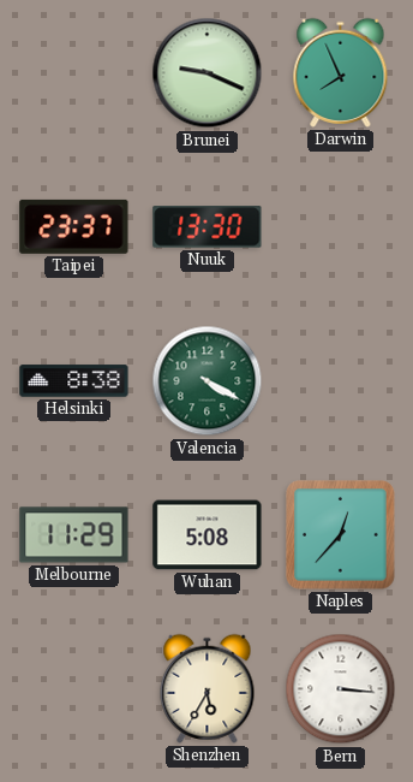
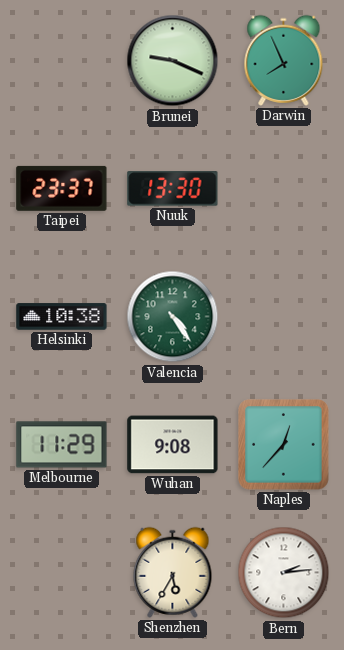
Helsinki: 8:38 -> 10:38 (62, 317)
Valencia: 4:20 -> 4:24 (173, 317)
Wuhan: 5:08 -> 9:08 (173, 445)
Bern: 3:16 -> 2:14 (284, 573)
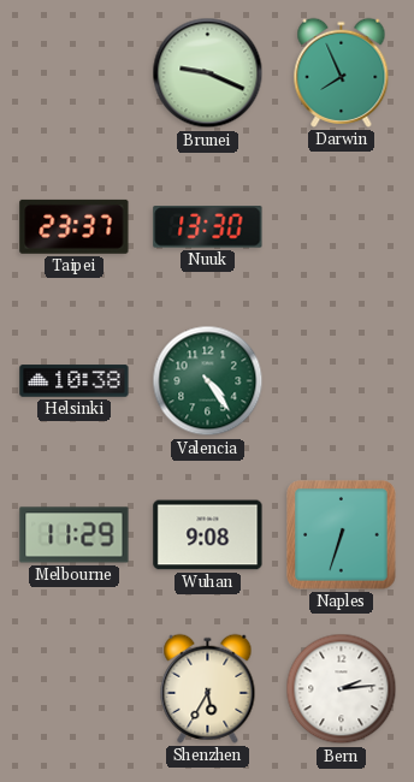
Naples: 12:37 -> 6:33 (342, 535)
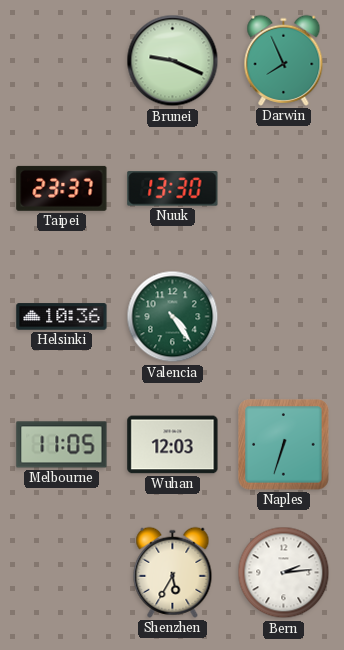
Helsinki: 10:38 -> 10:36 (62, 317)
Melbourne: 11:29 -> 11:05 (62, 445)
Wuhan: 9:08 -> 12:03 (173, 445)
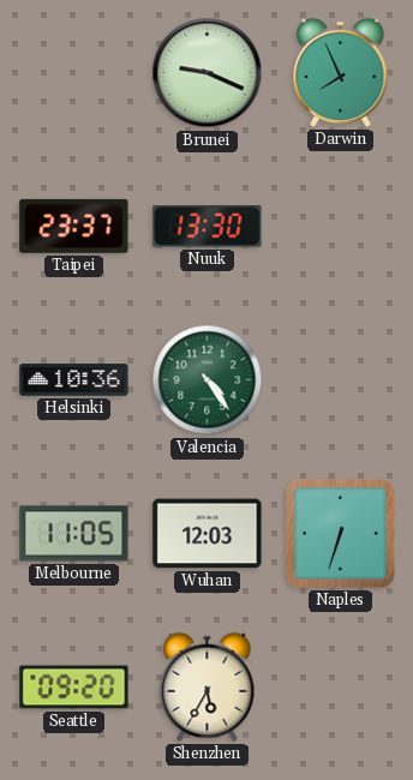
Seattle: none -> 09:20 (74, 688)
Bern: 2:14 -> none (284, 573)
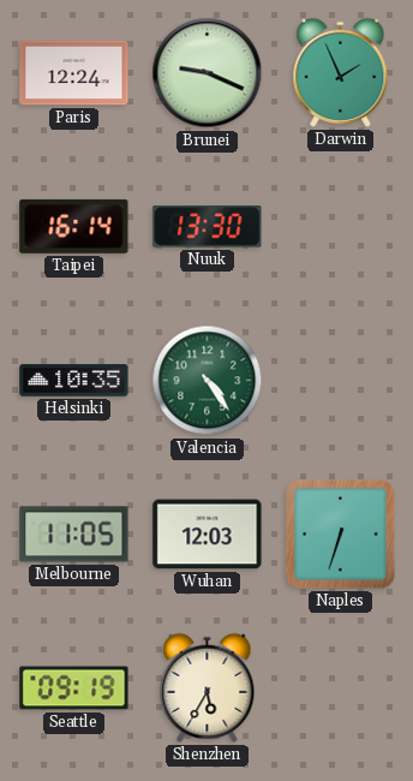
Paris: none -> 12:24 (74, 73)
Darwin: 7:56 -> 1:56 (341, 72)
Taipei: 23:37 -> 16:14 (74, 226)
Helsinki: 10:36 -> 10:35 (74, 381)
Seattle: 09:20 -> 09:19 (74, 688)
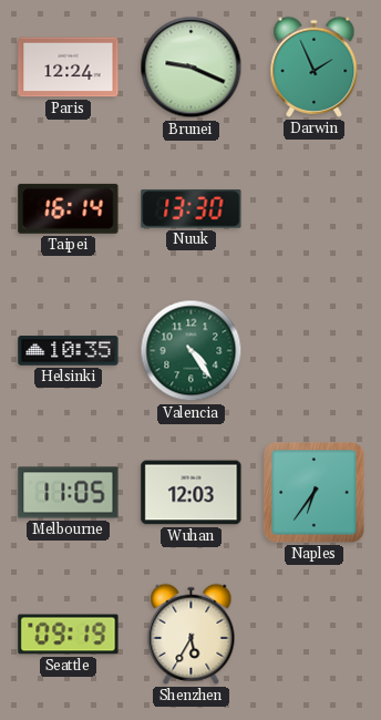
Naples: 6:33 -> 6:36 (315, 493)
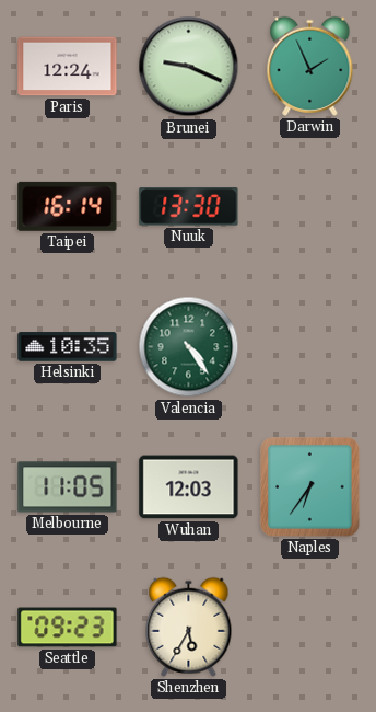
Seattle: 09:19 -> 09:23 (68, 628)
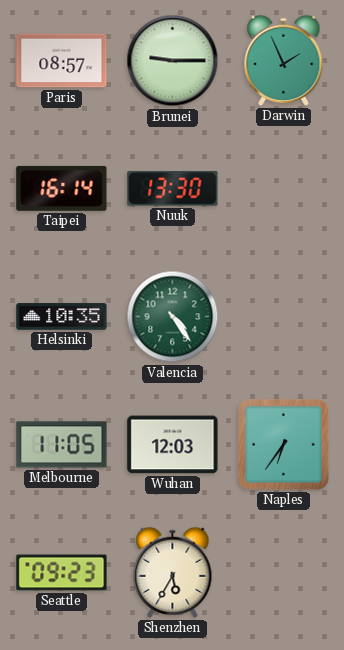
Paris: 12:24 -> 08:57 (62, 61)
Brunei: 9:19 -> 9:15 (173, 61)
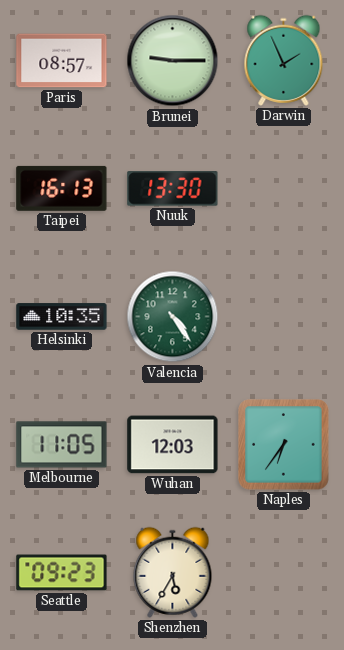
Taipei: 16:14 -> 16:13 (62, 188)
